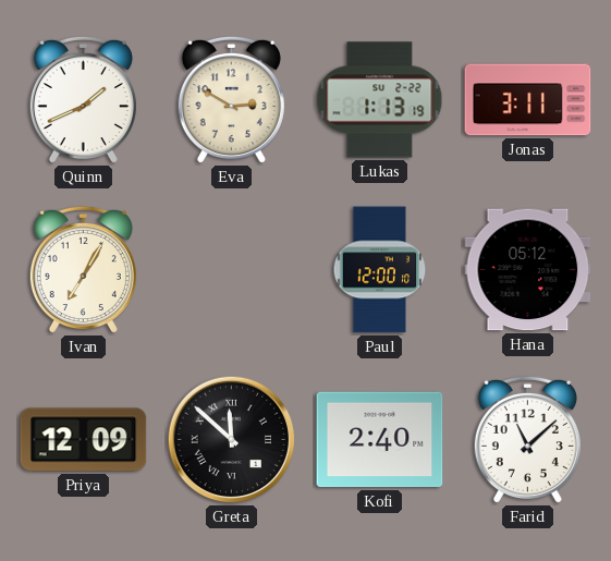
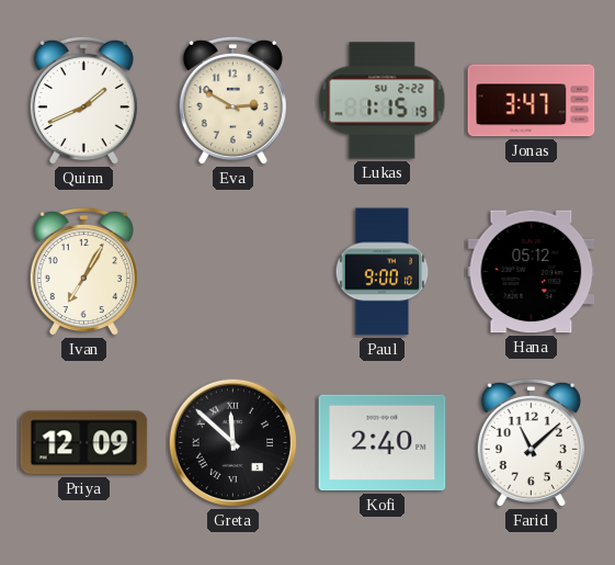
Lukas: 1:13 -> 1:15 (383, 101)
Jonas: 3:11 -> 3:47 (532, 101)
Paul: 12:00 -> 9:00 (383, 272)
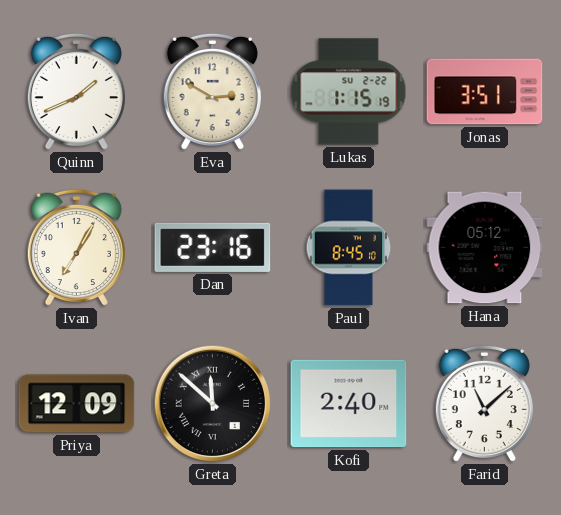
Jonas: 3:47 -> 3:51 (485, 92)
Dan: none -> 23:16 (213, 247)
Paul: 9:00 -> 8:45 (349, 248)
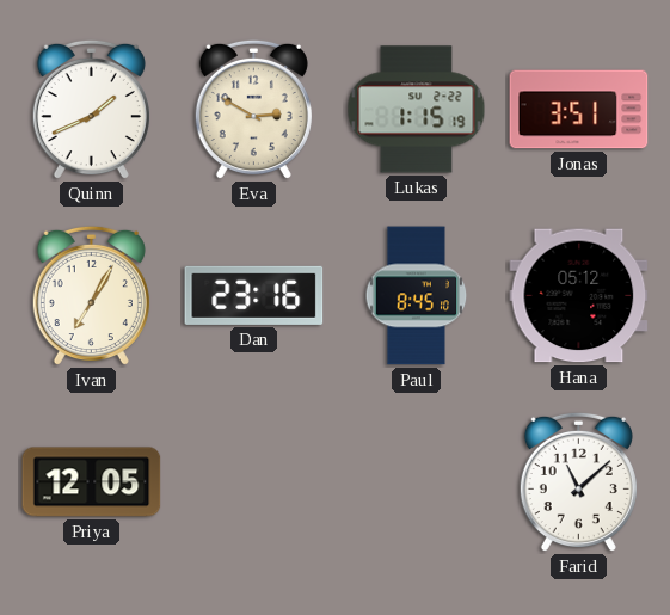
Priya: 12:09 -> 12:05 (92, 482)
Greta: 11:52 -> none (213, 404)
Kofi: 2:40 -> none (349, 404)
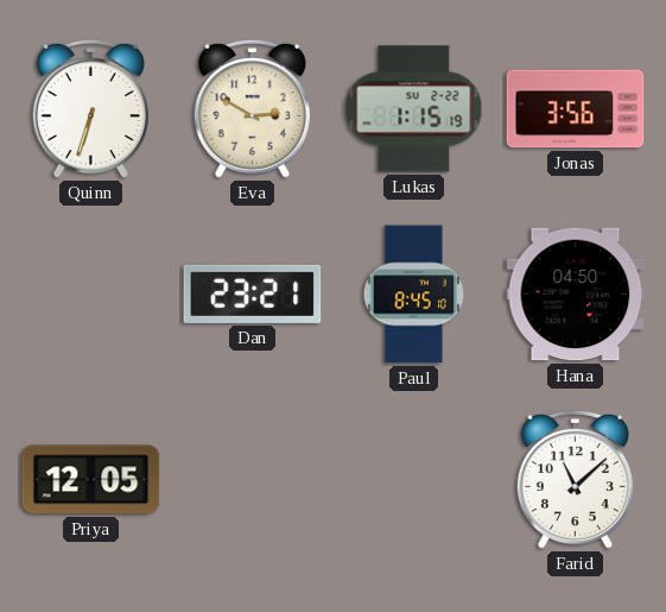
Quinn: 1:41 -> 6:33 (90, 109)
Jonas: 3:51 -> 3:56 (576, 109)
Ivan: 7:05 -> none (91, 296)
Dan: 23:16 -> 23:21 (253, 294)
Hana: 05:12 -> 04:50 (576, 295)
